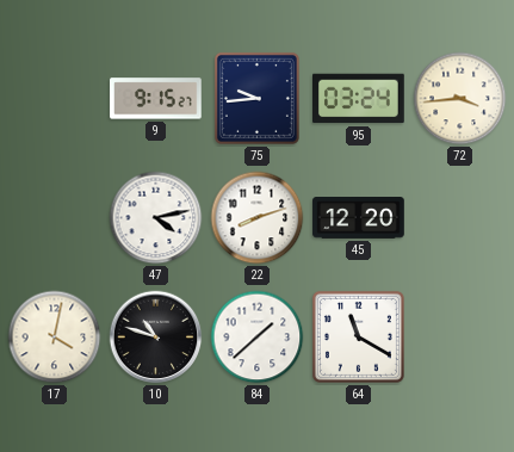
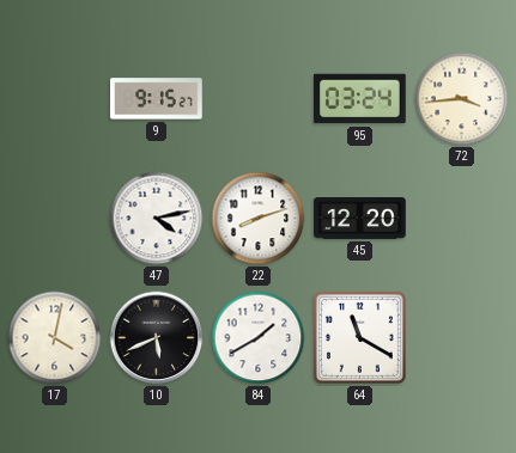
75: 9:44 -> none (256, 98)
10: 10:48 -> 5:41 (157, 338)
84: 1:38 -> 1:40 (259, 338)
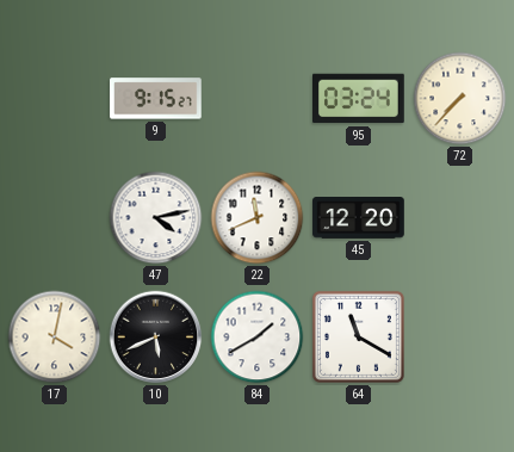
72: 3:44 -> 7:37 (460, 99)
22: 8:12 -> 11:41 (258, 218)
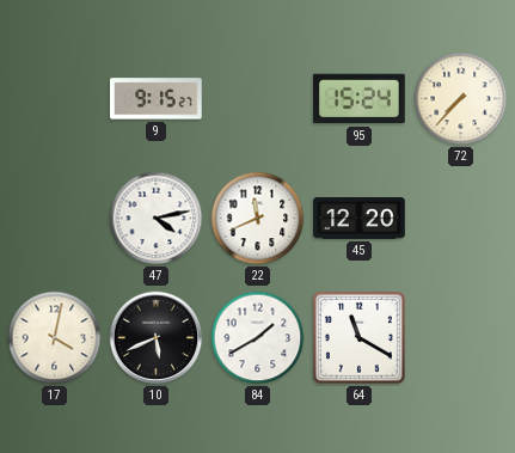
95: 03:24 -> 15:24 (360, 99)
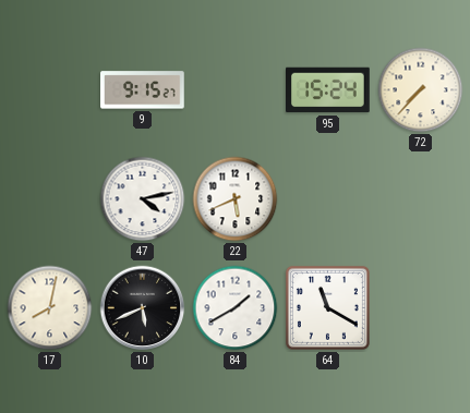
22: 11:41 -> 5:41 (236, 199)
45: 12:20 -> none (360, 219)
17: 4:02 -> 8:02 (50, 308)
